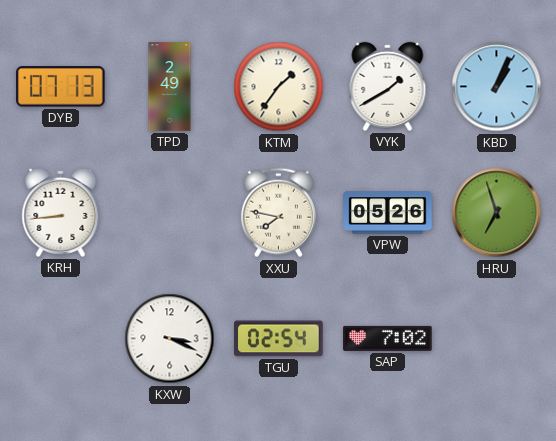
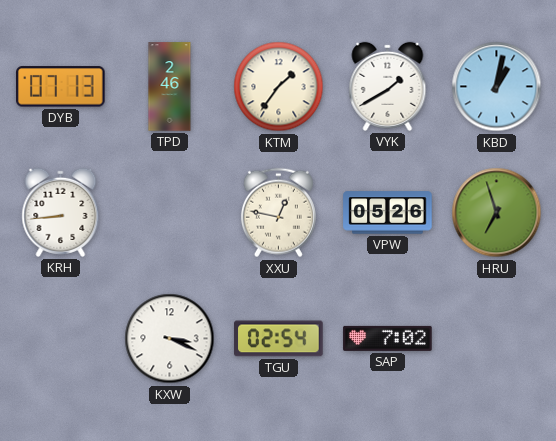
TPD: 2:49 -> 2:46 (170, 87)
KBD: 1:04 -> 1:02 (497, 87)
XXU: 7:47 -> 12:47 (278, 213)
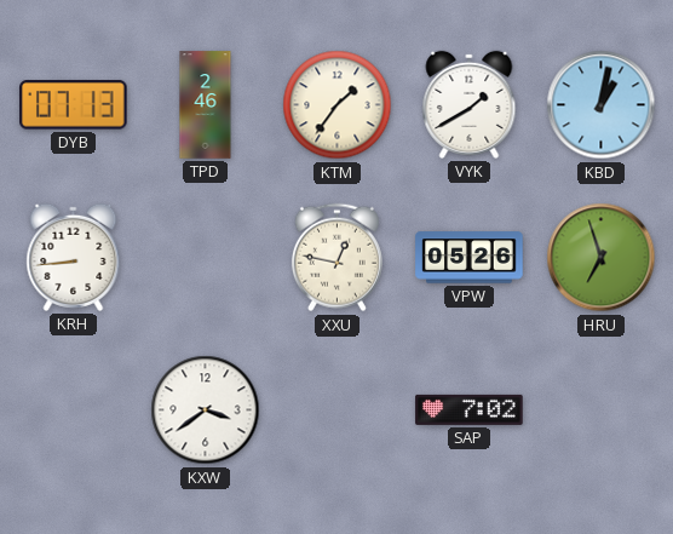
KXW: 3:19 -> 3:39 (206, 410)
TGU: 02:54 -> none (279, 339)
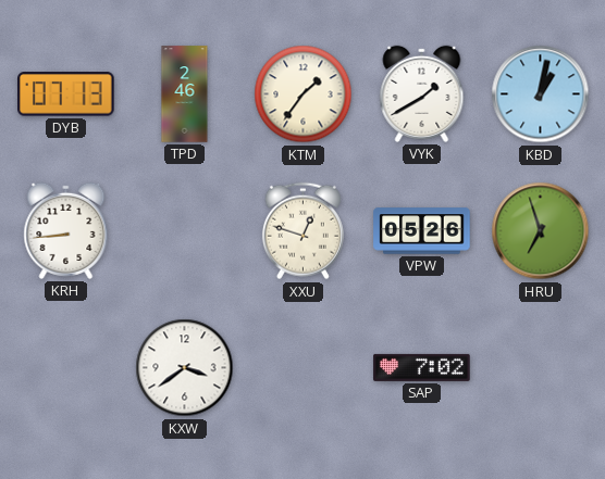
XXU: 12:47 -> 12:48 (302, 231)
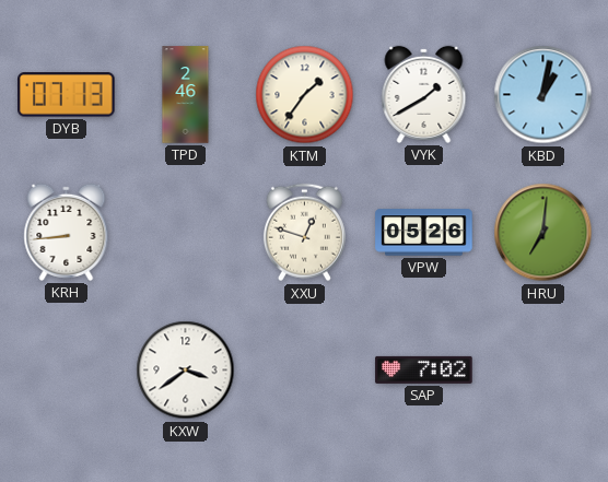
HRU: 6:57 -> 7:01 (543, 233)
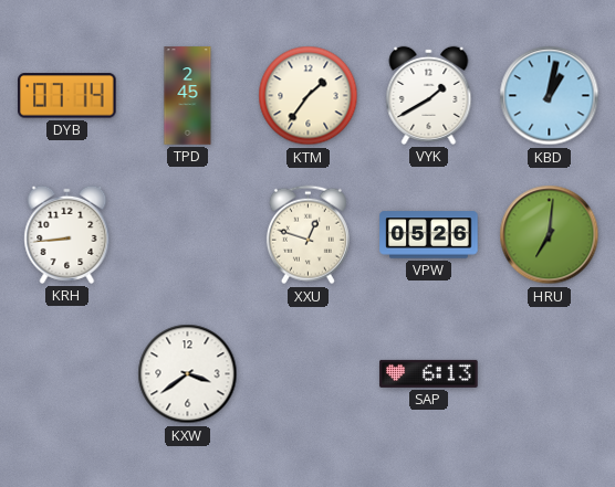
DYB: 07:13 -> 07:14 (67, 96)
TPD: 2:46 -> 2:45 (188, 96)
SAP: 7:02 -> 6:13 (429, 373)
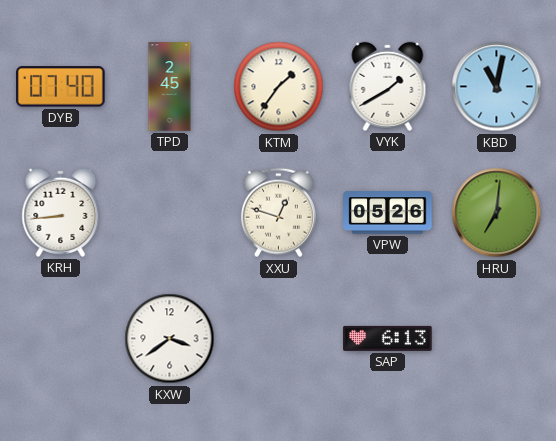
DYB: 07:14 -> 07:40 (61, 87)
KBD: 1:02 -> 11:02 (497, 87)
